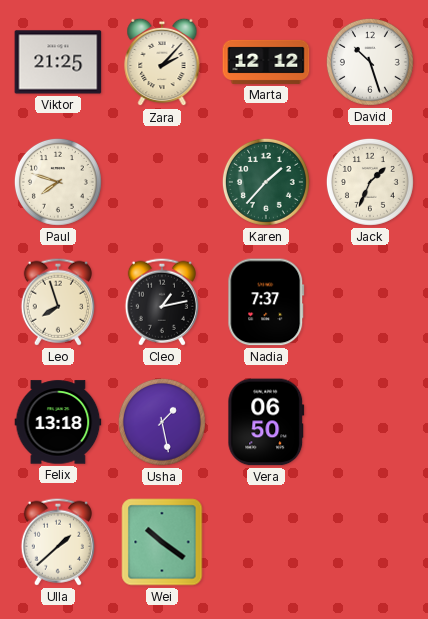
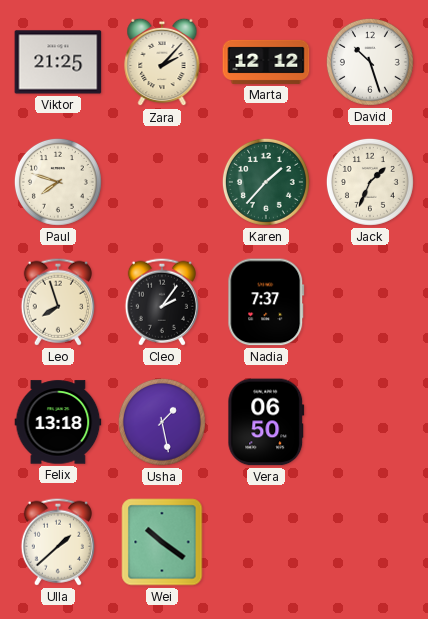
Cleo: 1:13 -> 2:06 (162, 302)
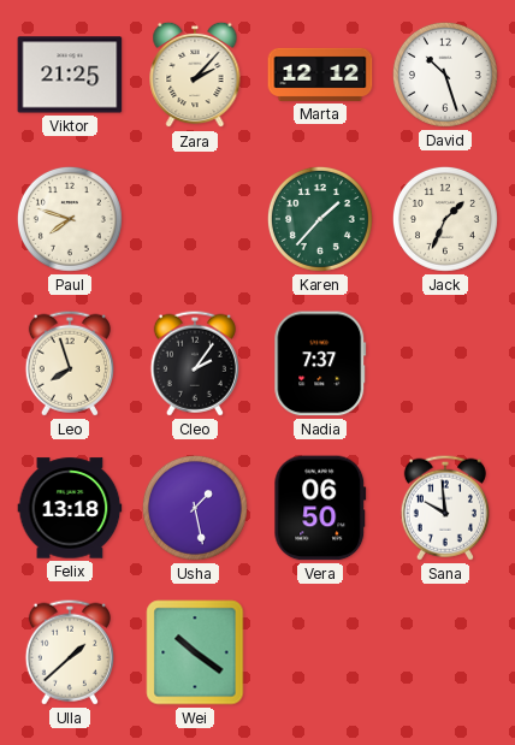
Sana: none -> 9:59 (445, 508)
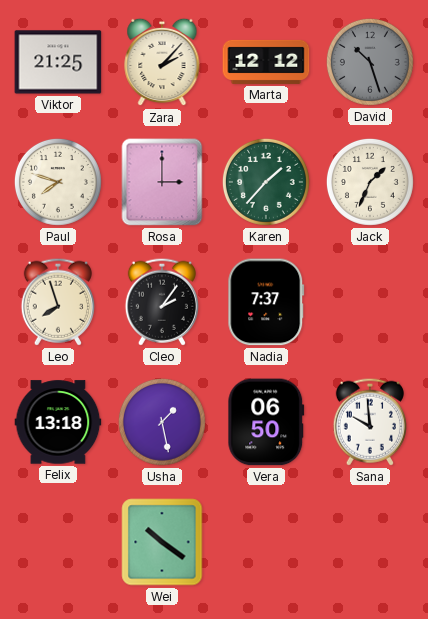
David dial: white -> grey (370, 62)
Rosa: none -> 3:00 (162, 182)
Ulla: 1:38 -> none (70, 652)
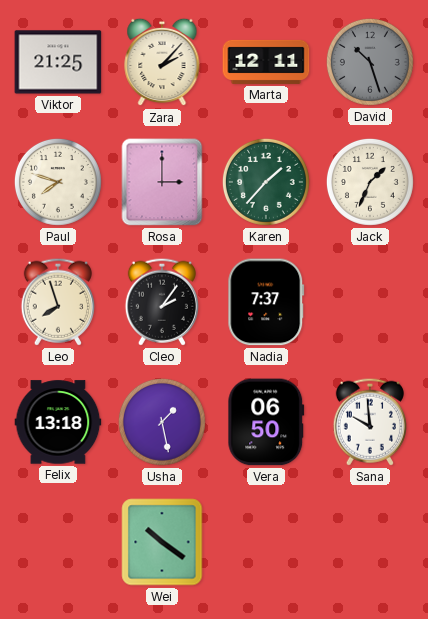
Marta: 12:12 -> 12:11 (266, 62)
